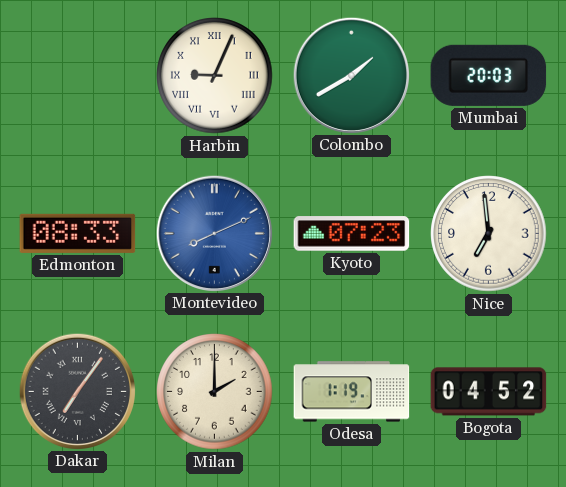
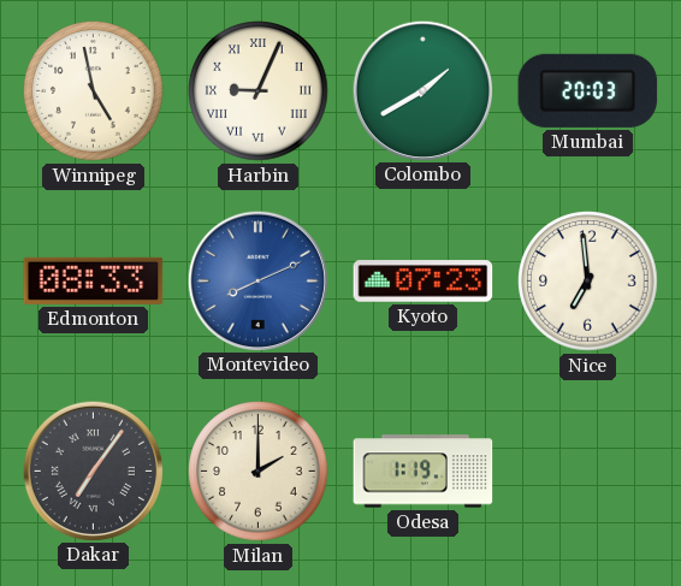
Winnipeg: none -> 4:58 (94, 91)
Bogota: 04:52 -> none (489, 392)
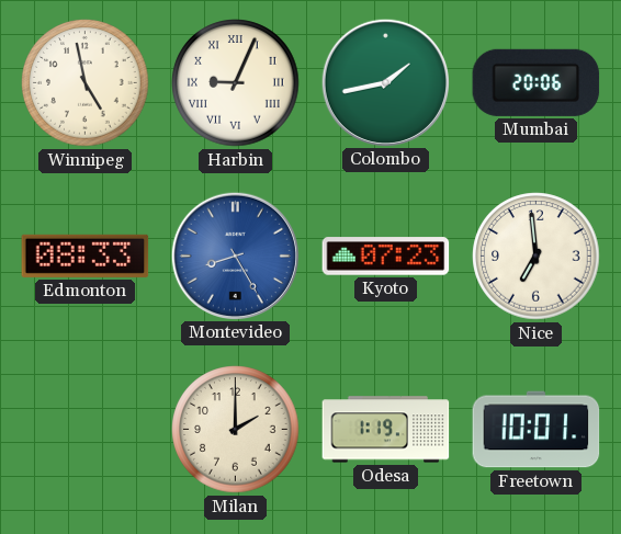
Colombo: 1:40 -> 1:43 (385, 82)
Mumbai: 20:03 -> 20:06 (537, 82)
Montevideo: 8:11 -> 8:25 (235, 255)
Dakar: 7:06 -> none (93, 470)
Freetown: none -> 10:01 (537, 430)
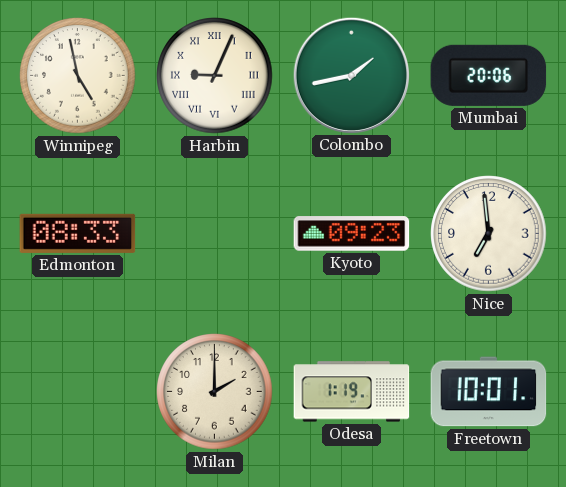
Montevideo: 8:25 -> none (235, 255)
Kyoto: 07:23 -> 09:23 (352, 234)
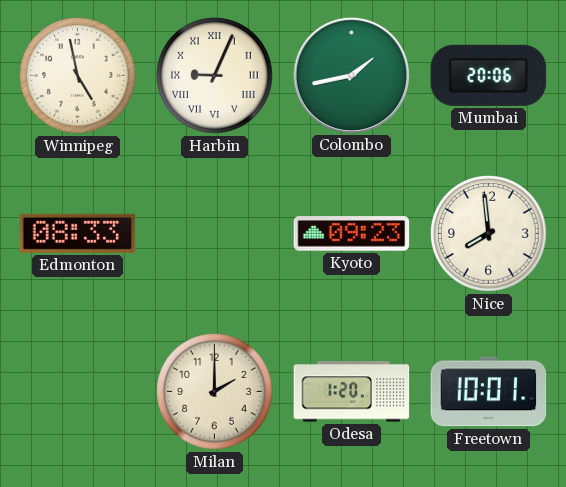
Nice: 6:59 -> 7:59 (489, 234)
Odesa: 1:19 -> 1:20 (352, 392)
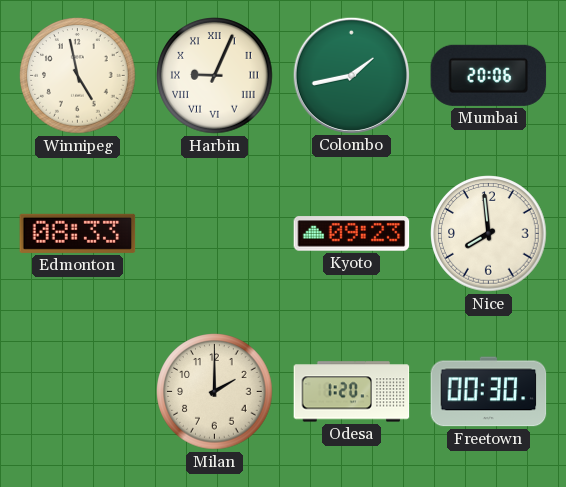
Freetown: 10:01 -> 00:30 (489, 392)
